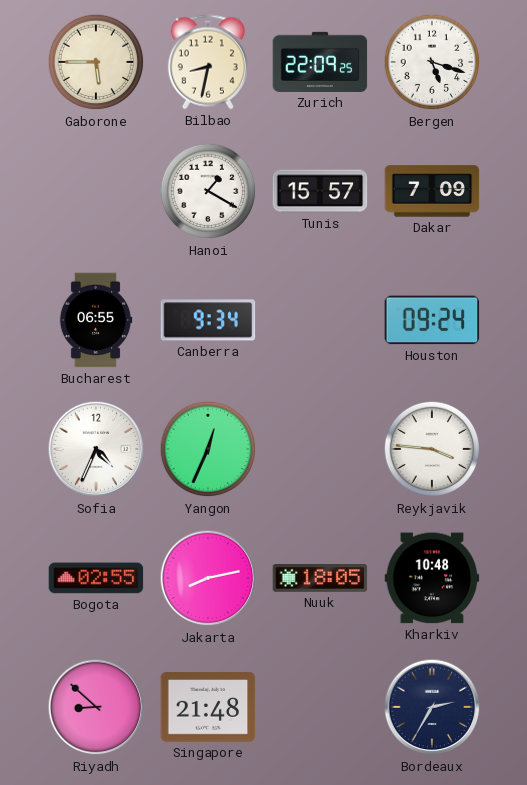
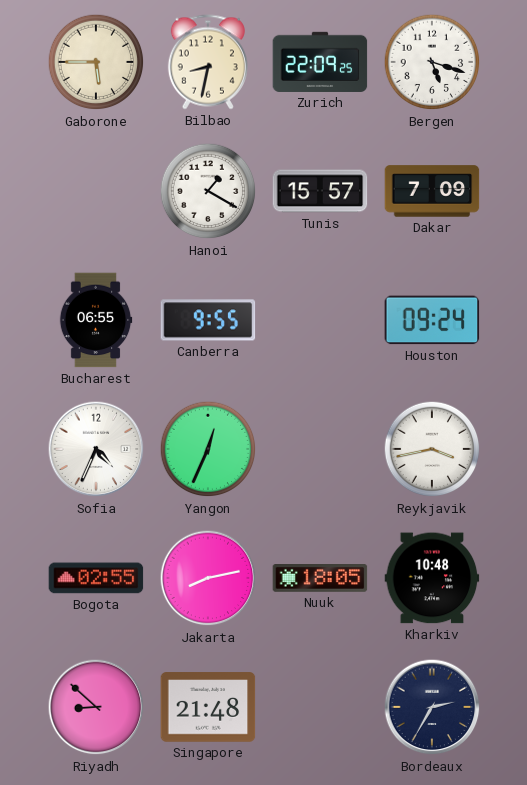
Canberra: 9:34 -> 9:55 (208, 320)
Reykjavik: 3:46 -> 3:43 (432, 449)
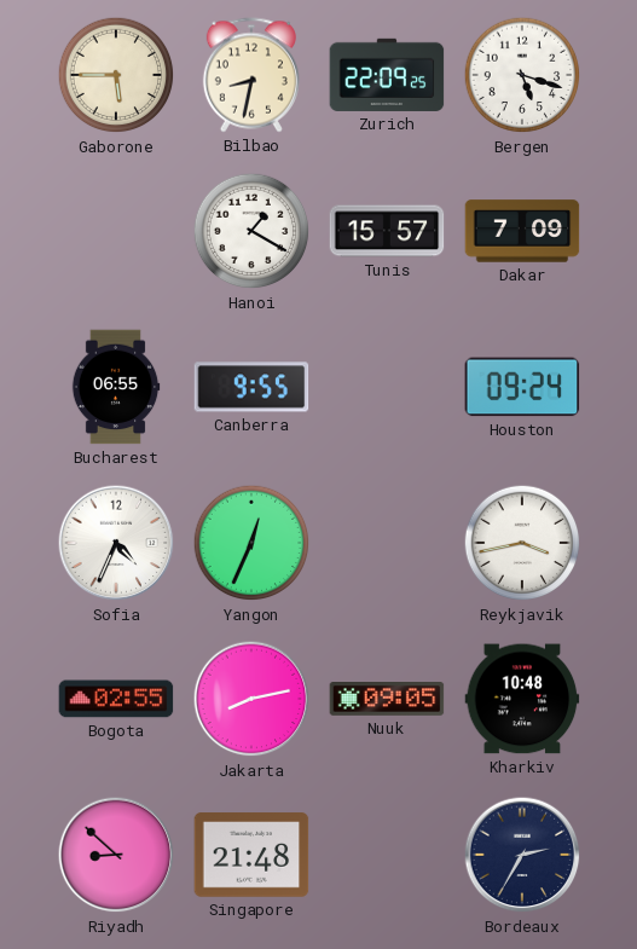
Nuuk: 18:05 -> 09:05 (387, 700)
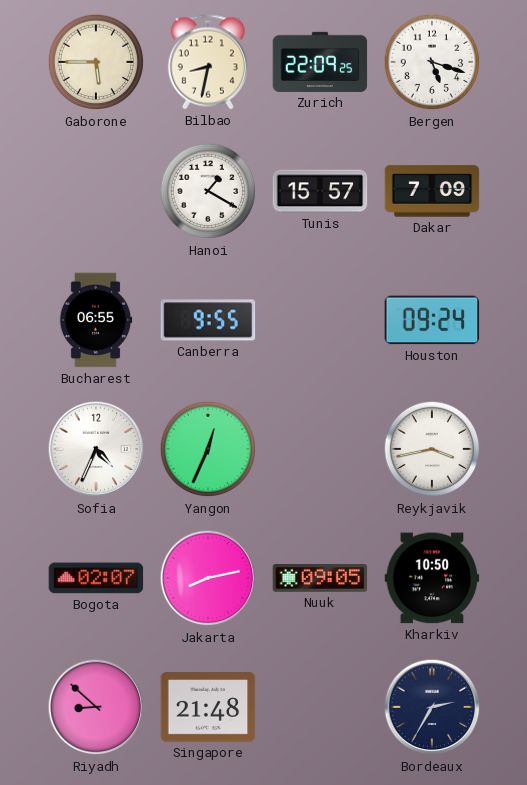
Bogota: 02:55 -> 02:07 (96, 578)
Kharkiv: 10:48 -> 10:50 (432, 578)
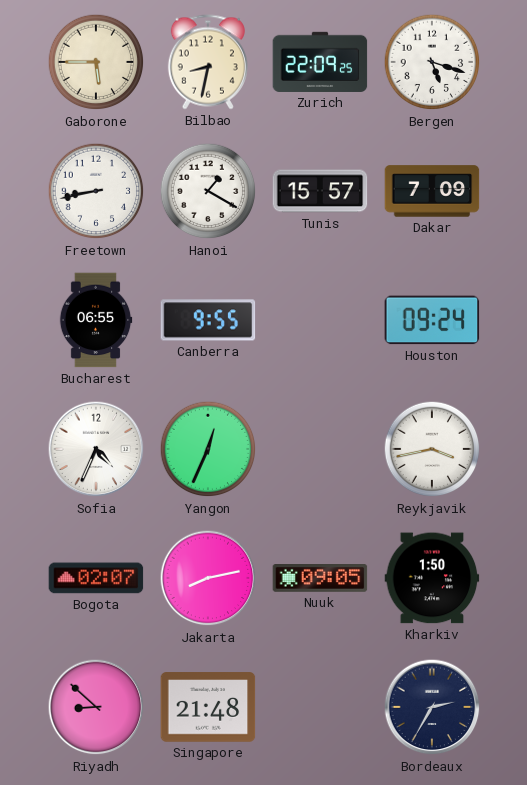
Freetown: none -> 8:43 (96, 191)
Kharkiv: 10:50 -> 1:50 (432, 578)
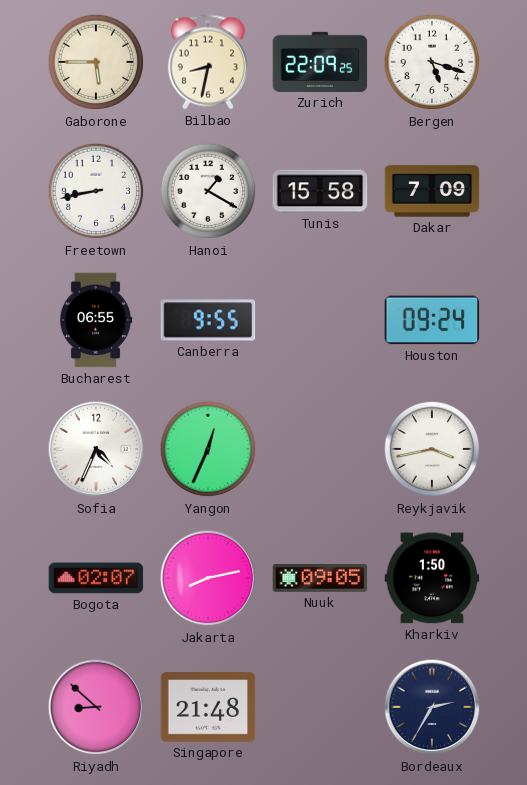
Tunis: 15:57 -> 15:58 (320, 191)
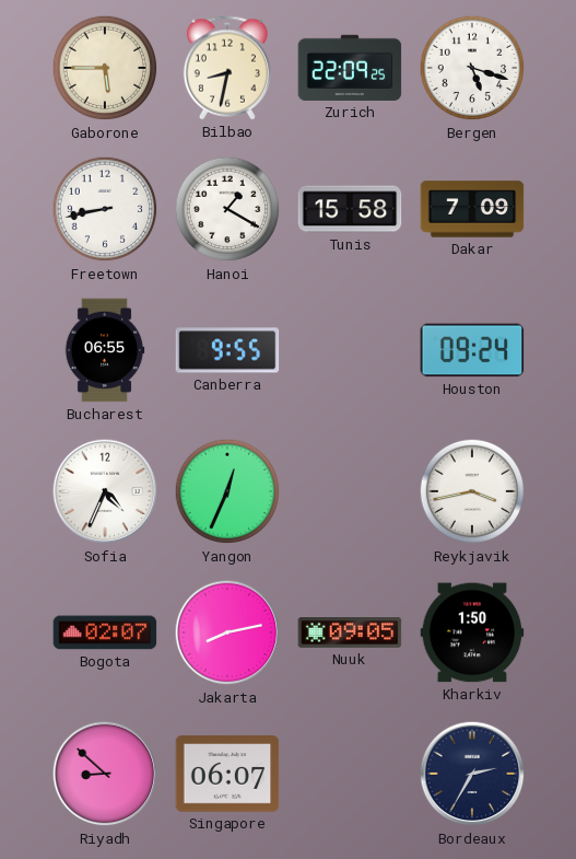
Singapore: 21:48 -> 06:07 (227, 774)
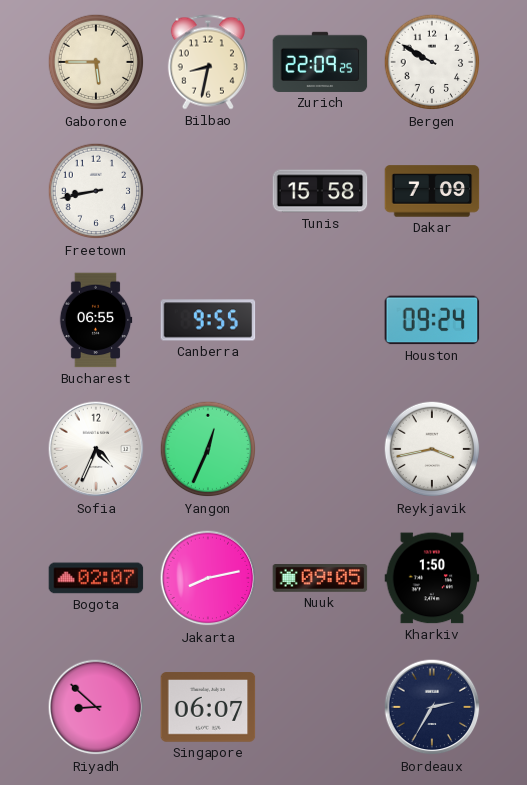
Bergen: 5:18 -> 9:50 (432, 62)
Hanoi: 1:20 -> none (227, 209)
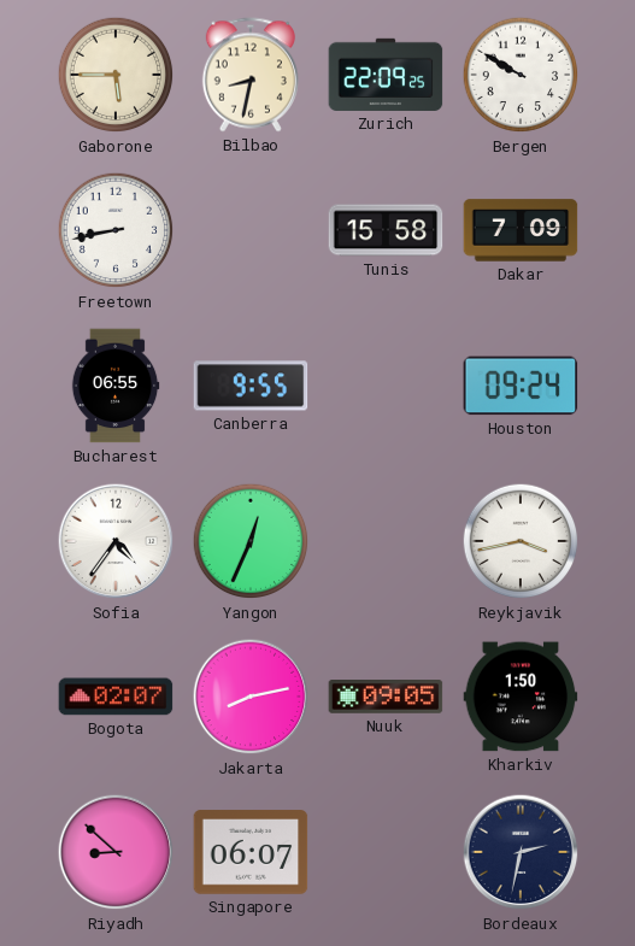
Sofia: 4:34 -> 4:36 (116, 541)
Bordeaux: 2:35 -> 2:32 (521, 852)
